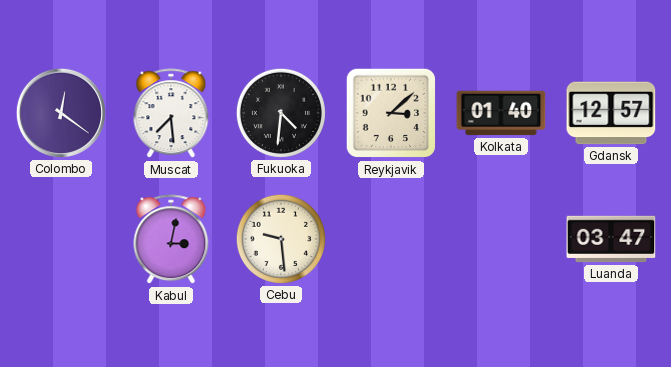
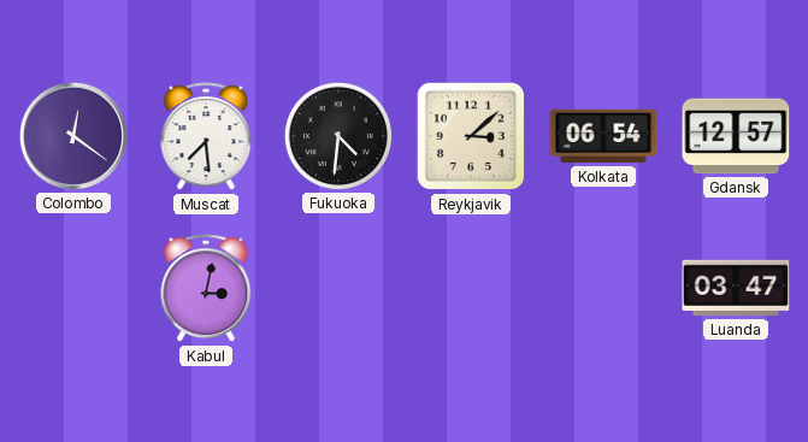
Kolkata: 01:40 -> 06:54 (603, 136)
Cebu: 9:29 -> none (281, 239)
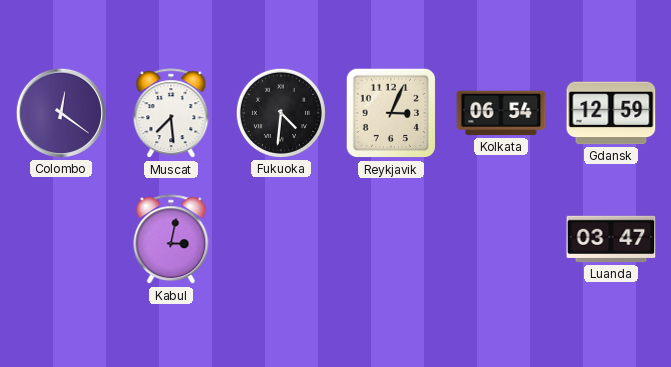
Reykjavik: 3:08 -> 3:04 (391, 113)
Gdansk: 12:57 -> 12:59 (611, 113)
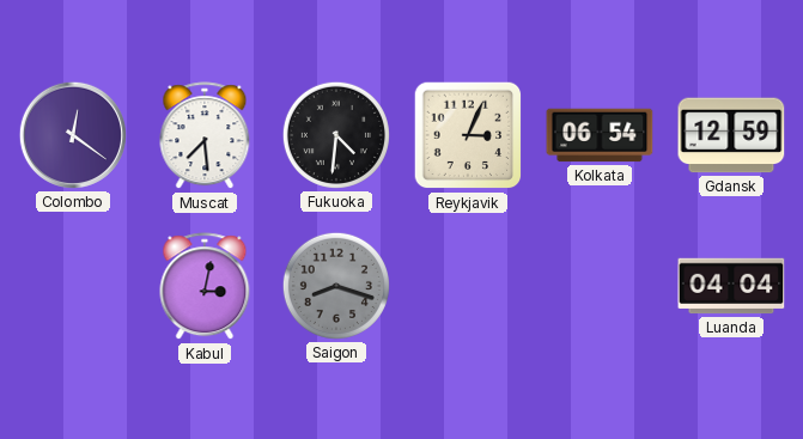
Saigon: none -> 8:18 (336, 286)
Luanda: 03:47 -> 04:04 (731, 286)
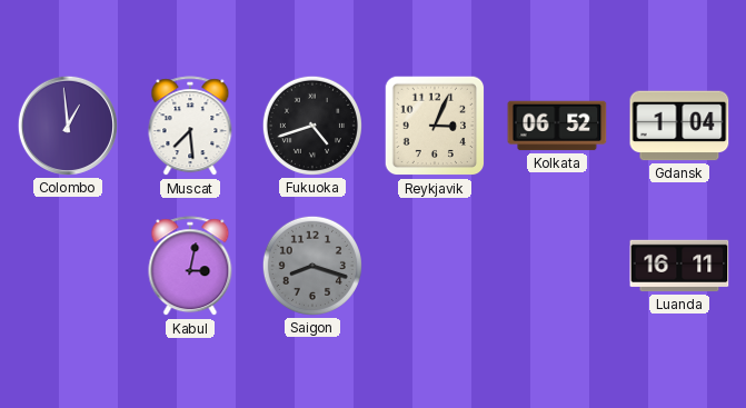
Colombo: 12:21 -> 12:59 (68, 126)
Fukuoka: 4:31 -> 4:42 (312, 126)
Kolkata: 06:54 -> 06:52 (557, 126)
Gdansk: 12:59 -> 1:04 (679, 126)
Luanda: 04:04 -> 16:11 (679, 266)
